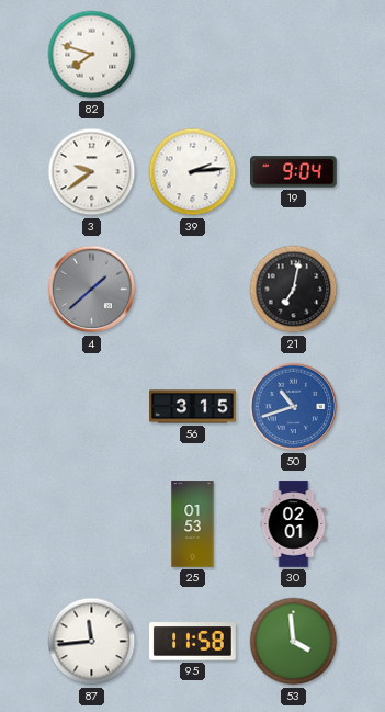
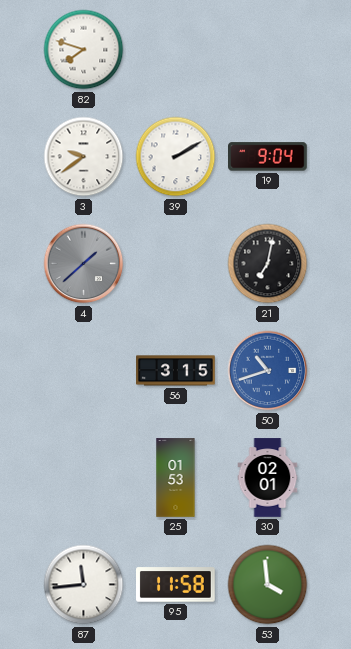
39: 2:14 -> 2:10 (176, 157)
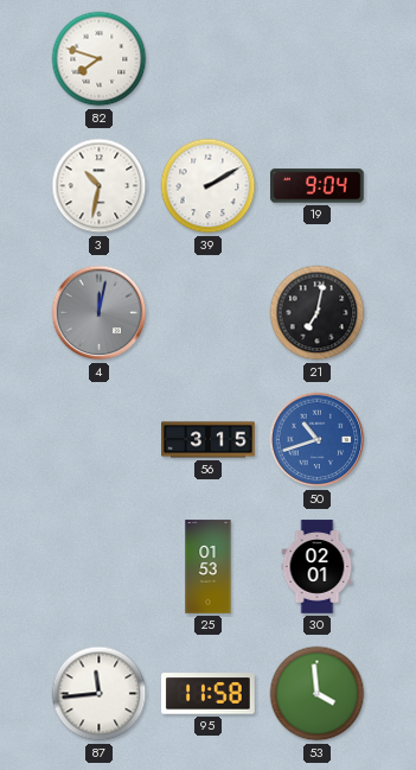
3: 9:39 -> 10:32 (100, 186)
4: 1:38 -> 12:02 (100, 313)
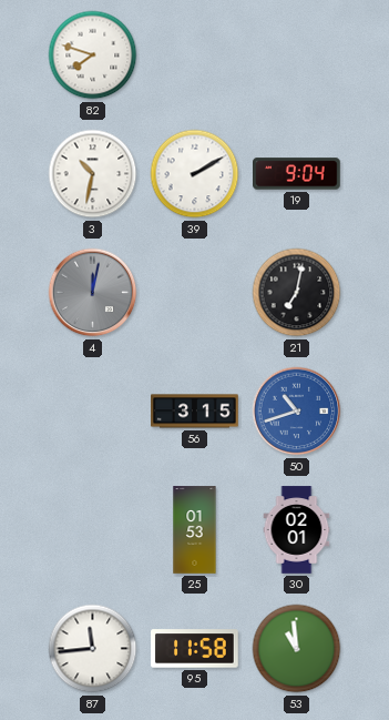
53: 3:59 -> 10:59 (297, 649)
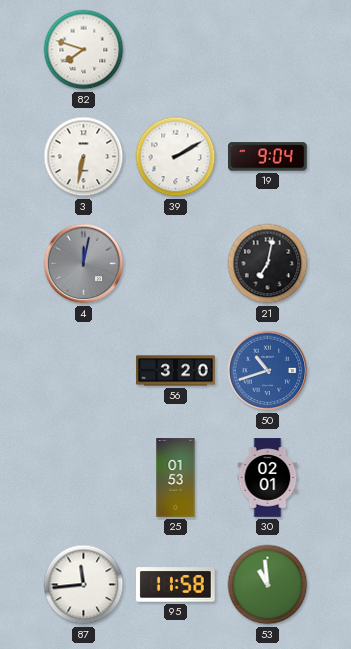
3: 10:32 -> 6:32 (84, 157)
56: 3:15 -> 3:20 (176, 371)
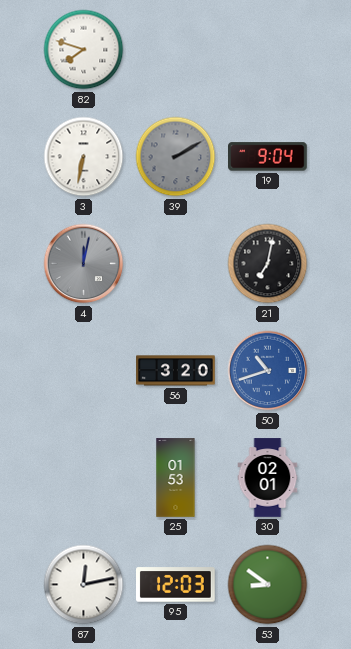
39 dial: white -> grey (176, 157)
87: 11:44 -> 12:13 (84, 585)
95: 11:58 -> 12:03 (176, 585)
53: 10:59 -> 8:51 (268, 585)
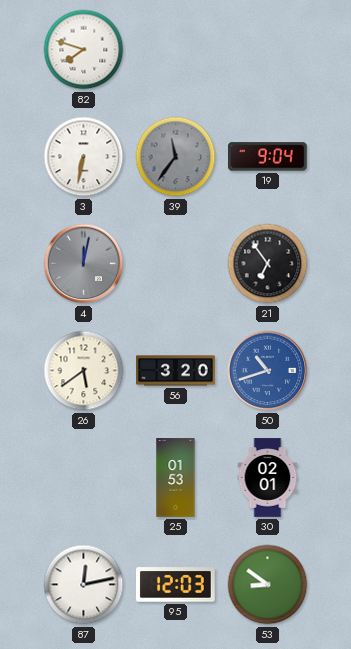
39: 2:10 -> 11:36 (176, 157)
21: 7:02 -> 6:54 (268, 264)
26: none -> 5:39 (84, 371)
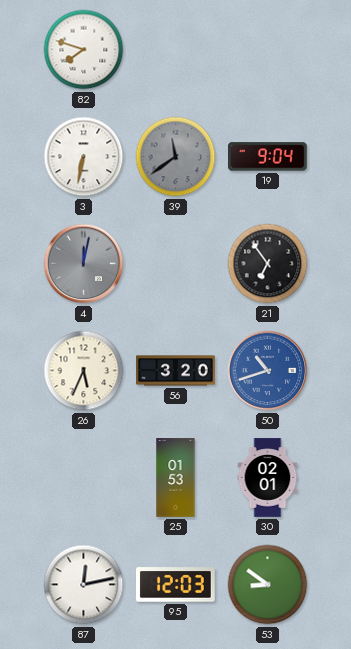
39: 11:36 -> 11:39 (176, 157)
26: 5:39 -> 5:34 (84, 371)
